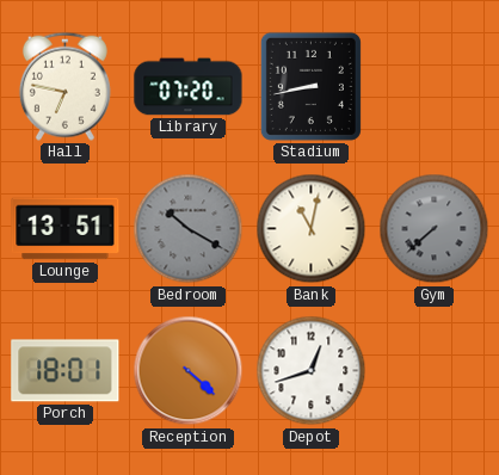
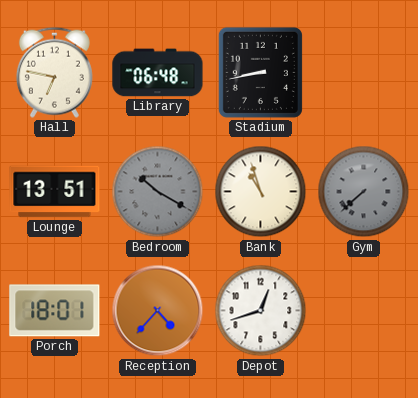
Library: 07:20 -> 06:48 (158, 73)
Bank: 11:02 -> 10:57 (261, 192)
Reception: 4:22 -> 4:37 (158, 311)
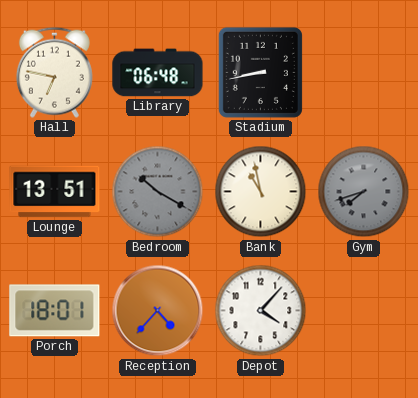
Bank: 10:57 -> 10:58 (261, 192)
Gym: 7:38 -> 7:42 (364, 192)
Depot: 12:42 -> 4:07 (261, 311)
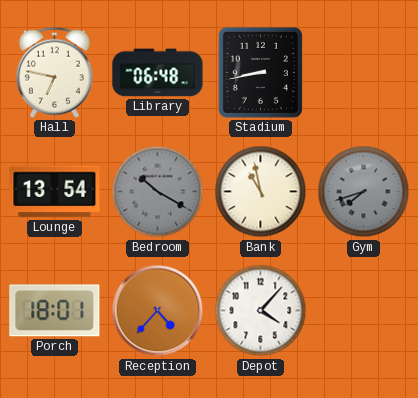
Lounge: 13:51 -> 13:54 (55, 192)
